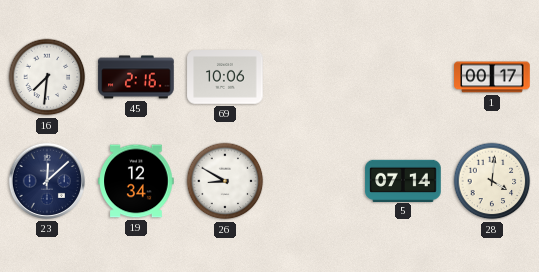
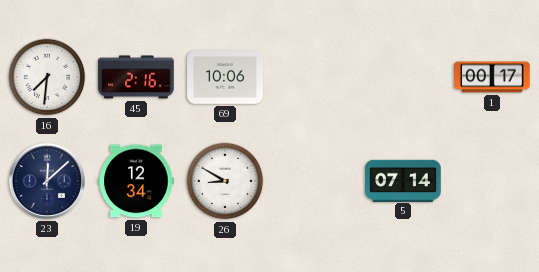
28: 4:01 -> none (492, 181)
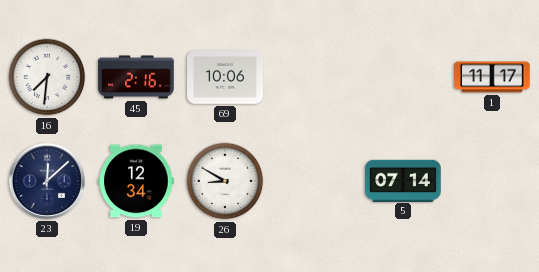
1: 00:17 -> 11:17 (492, 77)
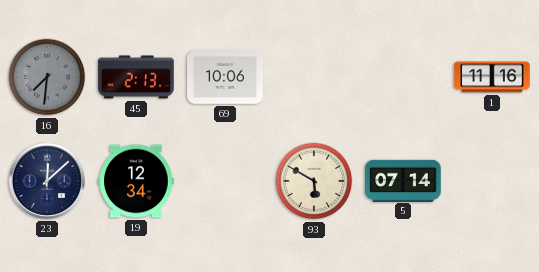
16 dial: white -> grey (47, 77)
45: 2:16 -> 2:13 (136, 77)
1: 11:17 -> 11:16 (492, 77)
26: 8:50 -> none (225, 181)
93: none -> 5:50 (314, 181)
